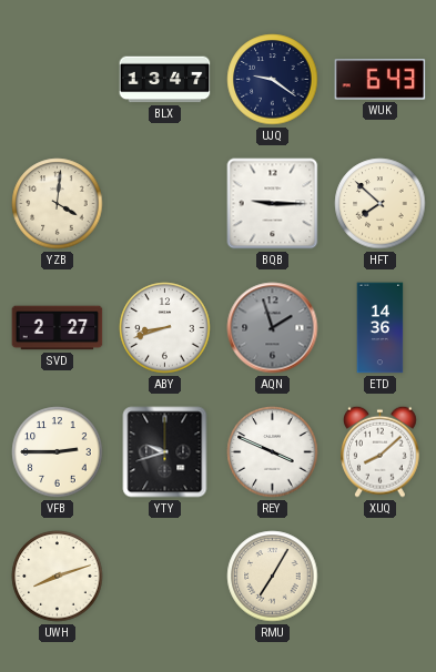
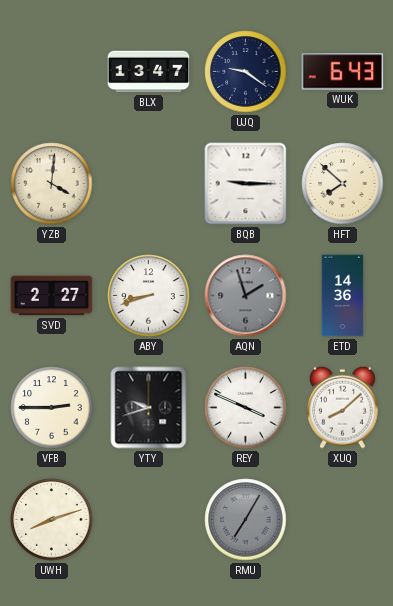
RMU dial: cream -> grey (246, 520)
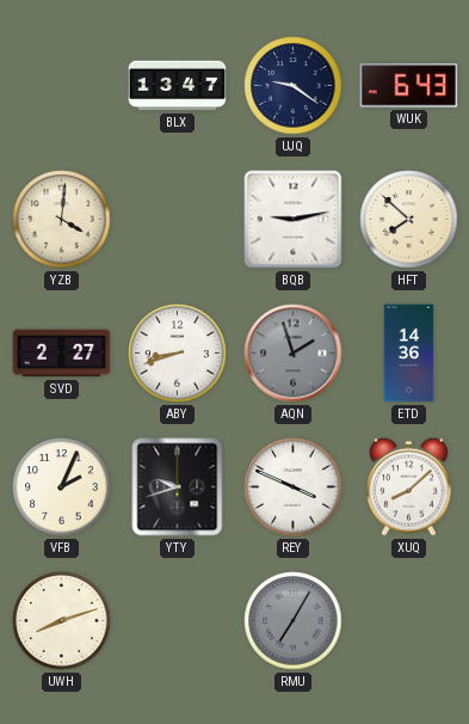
BQB: 9:15 -> 9:13 (294, 220)
VFB: 2:45 -> 2:04 (62, 487)
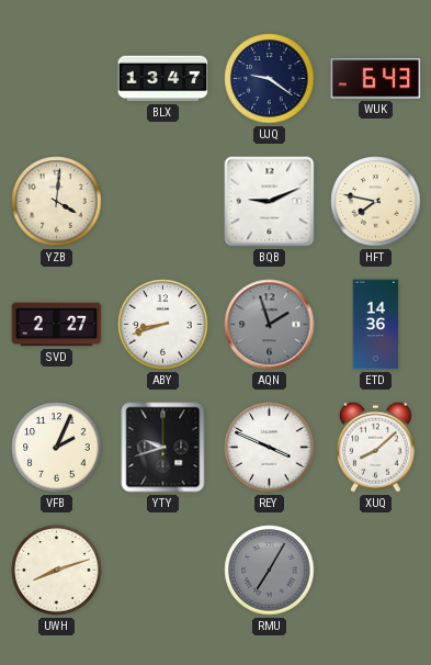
BQB: 9:13 -> 9:11 (270, 202)
HFT: 7:52 -> 7:47 (376, 202)
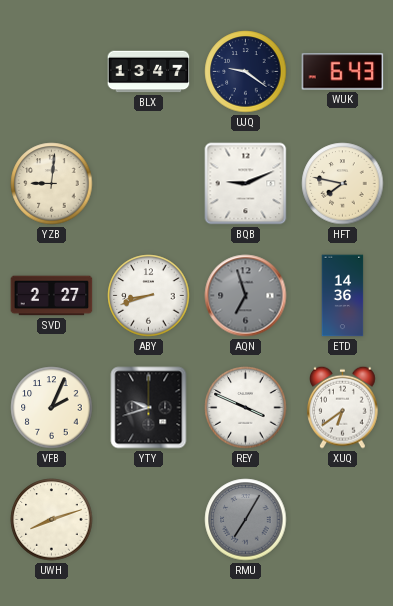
YZB: 4:01 -> 9:01 (52, 184)
AQN: 1:57 -> 6:57 (246, 296)
XUQ: 8:08 -> 6:39 (343, 407)
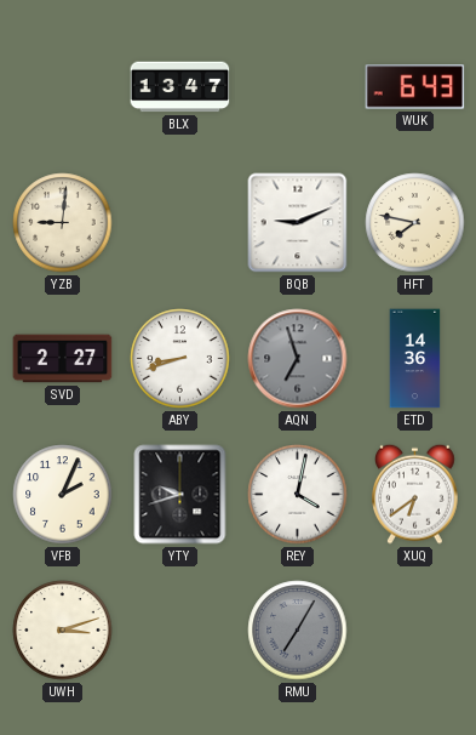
UJQ: 9:21 -> none (246, 72)
REY: 3:49 -> 4:02 (298, 495)
UWH: 8:12 -> 3:12 (63, 631)
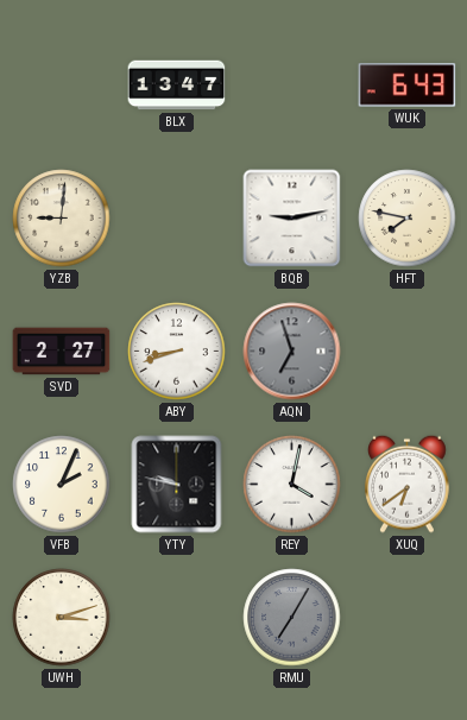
BQB: 9:11 -> 9:13 (292, 219)
ETD: 14:36 -> none (415, 359)
YTY: 9:42 -> 9:47 (177, 485)
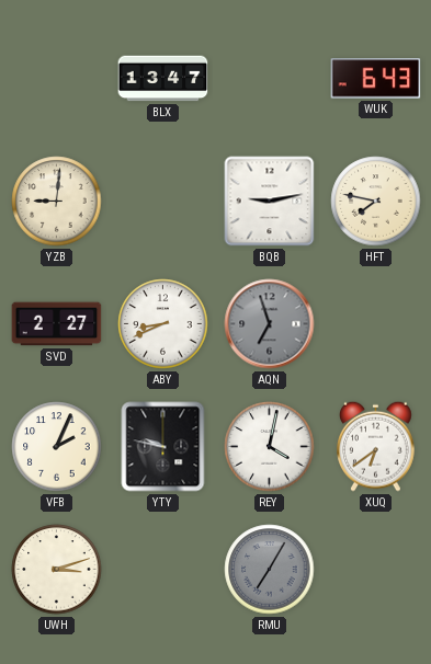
ABY: 8:42 -> 8:41 (163, 324)
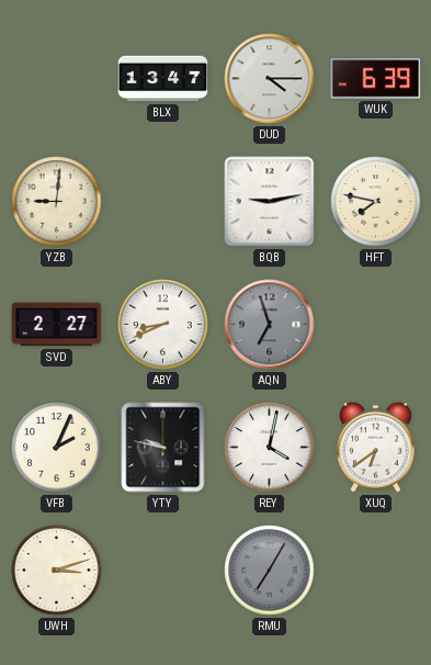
DUD: none -> 4:15 (270, 79)
WUK: 6:43 -> 6:39 (376, 79)
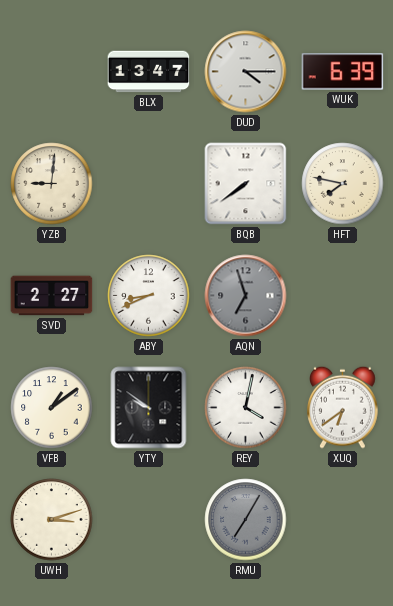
BQB: 9:13 -> 7:39 (246, 184)
VFB: 2:04 -> 1:09 (52, 408)
YTY: 9:47 -> 9:51 (149, 408)
